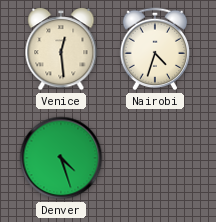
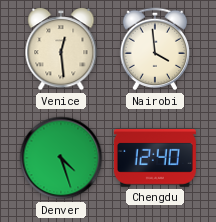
Nairobi: 4:33 -> 3:59 (155, 49)
Chengdu: none -> 12:40 (155, 159)
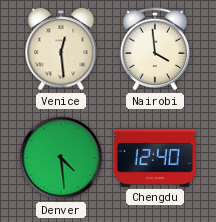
Denver: 4:27 -> 4:29 (61, 158)
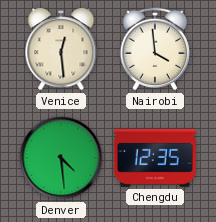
Chengdu: 12:40 -> 12:35 (155, 159)
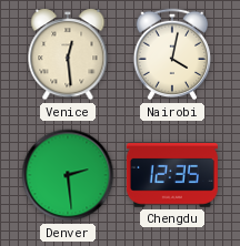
Nairobi: 3:59 -> 4:02 (172, 54)
Denver: 4:29 -> 2:29 (68, 175)
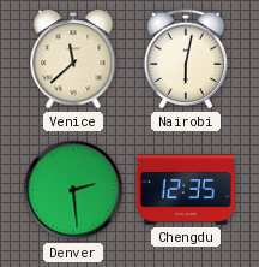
Venice: 12:29 -> 11:38 (73, 60)
Nairobi: 4:02 -> 6:02 (186, 59)
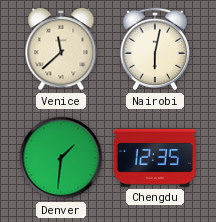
Denver: 2:29 -> 1:31 (61, 158)
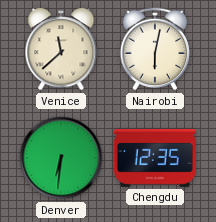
Denver: 1:31 -> 6:31 (61, 158)
